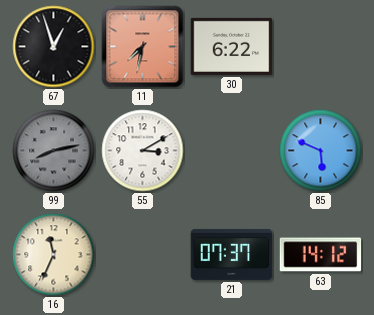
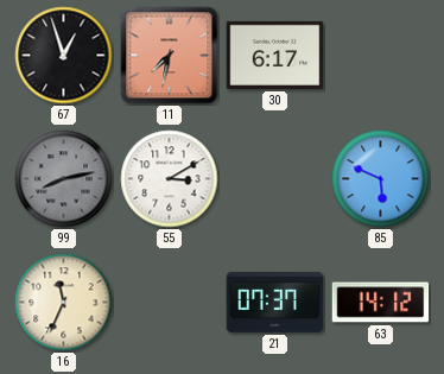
30: 6:22 -> 6:17 (275, 55)
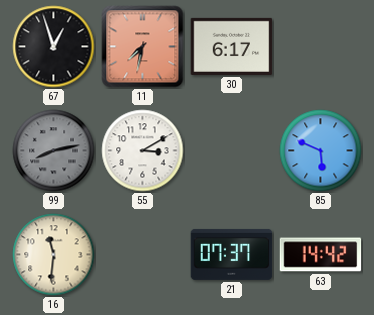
16: 11:34 -> 11:31 (54, 255)
63: 14:12 -> 14:42 (321, 255)
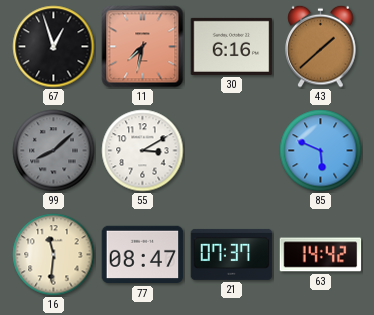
30: 6:17 -> 6:16 (232, 46)
43: none -> 1:38 (321, 46)
99: 8:13 -> 8:08 (54, 151)
77: none -> 08:47 (143, 255)
